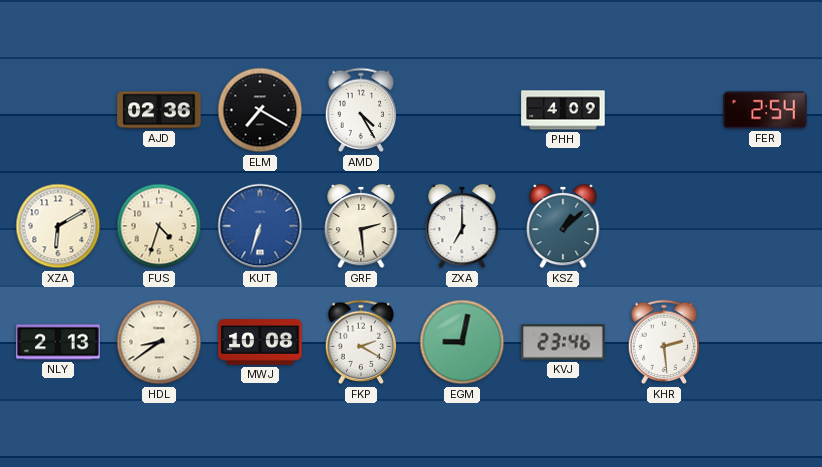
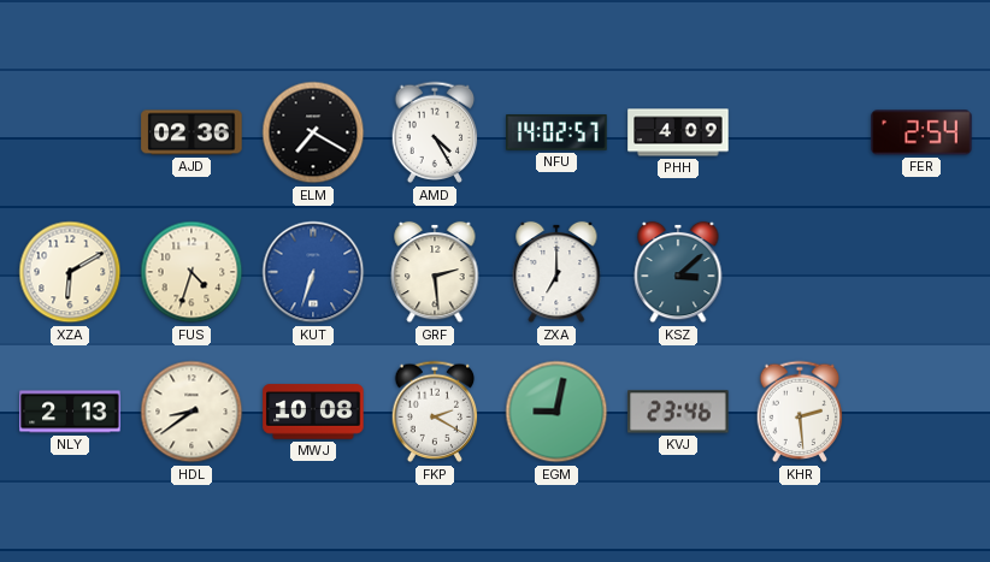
NFU: none -> 14:02 (556, 132)
KSZ: 1:08 -> 3:08 (678, 272)
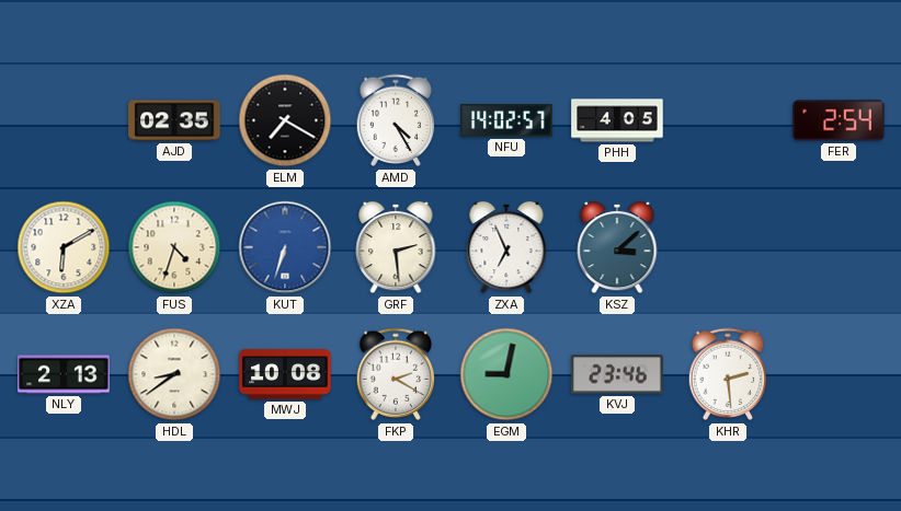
AJD: 02:36 -> 02:35 (174, 120)
PHH: 4:09 -> 4:05 (617, 120)
ZXA: 7:00 -> 6:56 (506, 247)
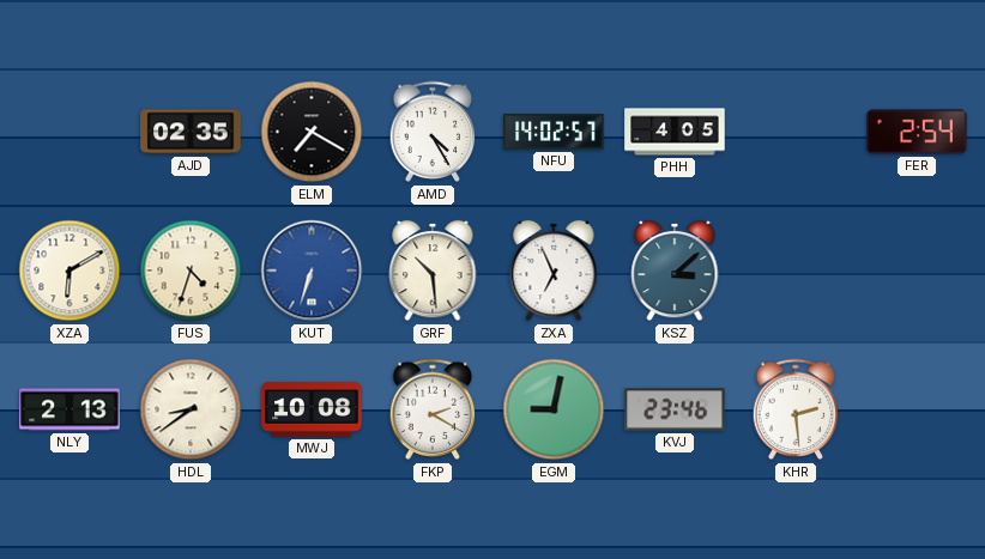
GRF: 2:29 -> 10:29 (433, 271)
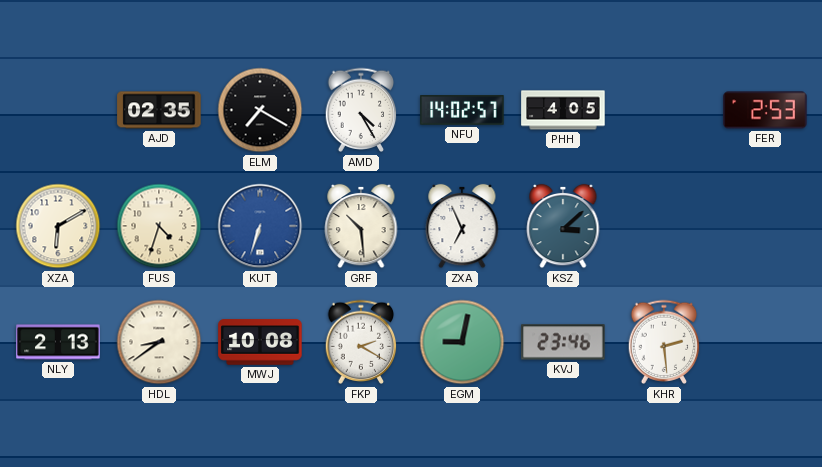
FER: 2:54 -> 2:53 (765, 110)
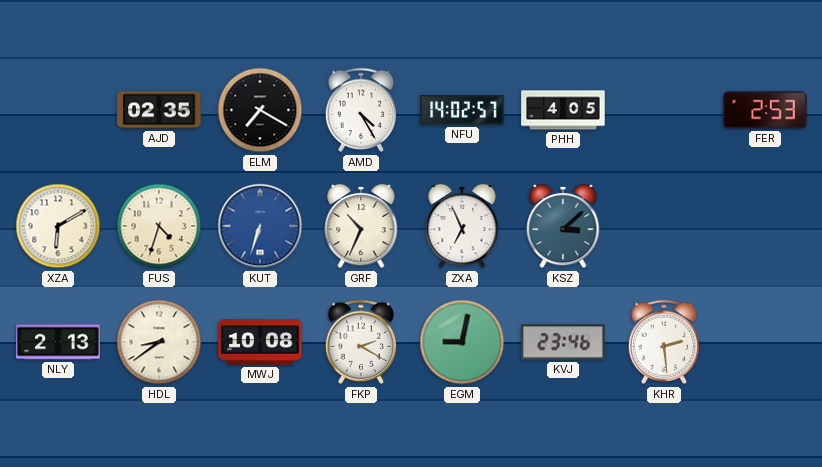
GRF: 10:29 -> 10:34 (361, 226)
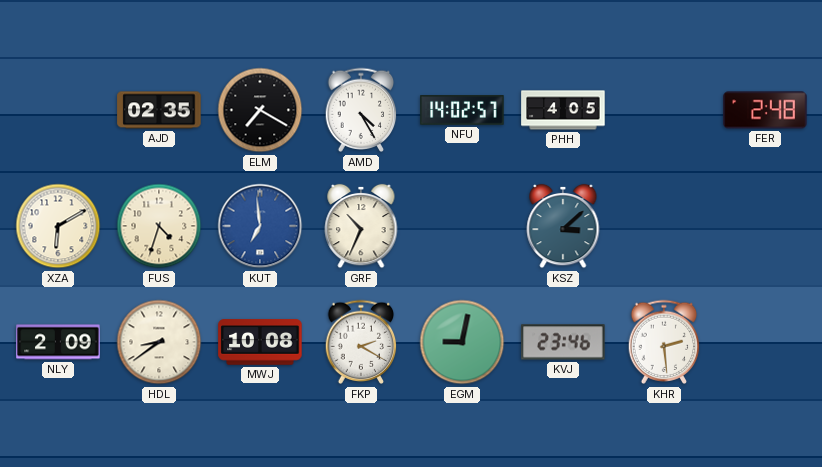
FER: 2:53 -> 2:48 (765, 110)
KUT: 6:33 -> 6:59 (260, 226)
ZXA: 6:56 -> none (462, 226)
NLY: 2:13 -> 2:09 (58, 342)
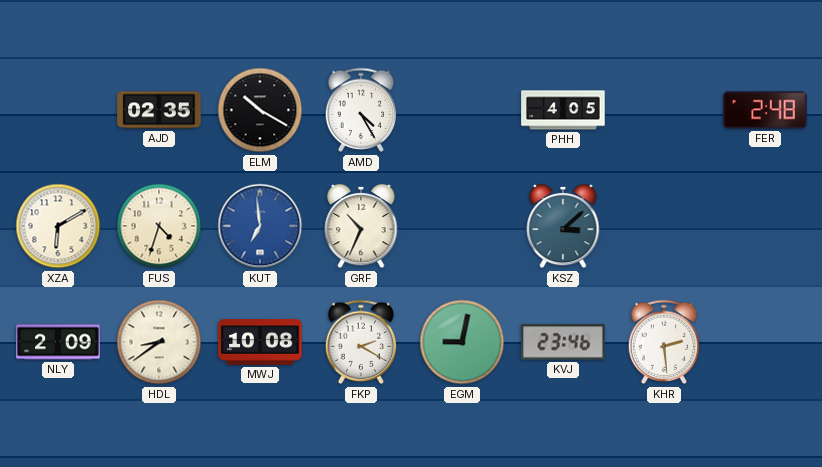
ELM: 7:20 -> 10:20 (260, 110)
NFU: 14:02 -> none (462, 110)
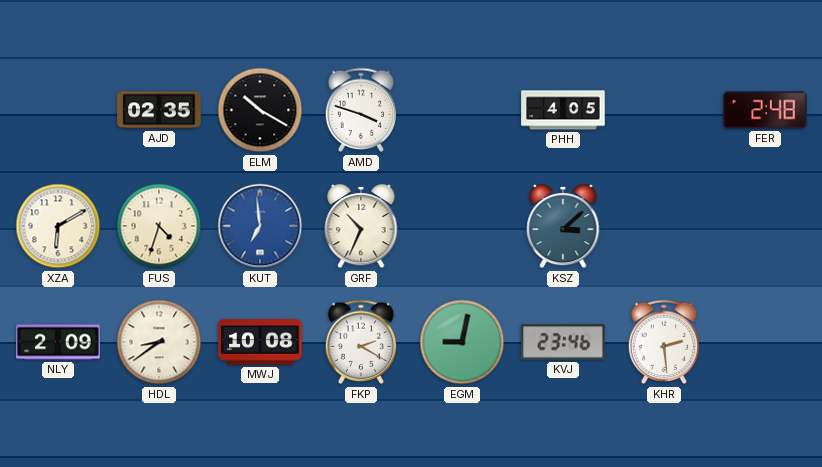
AMD: 4:25 -> 3:48 (361, 110)
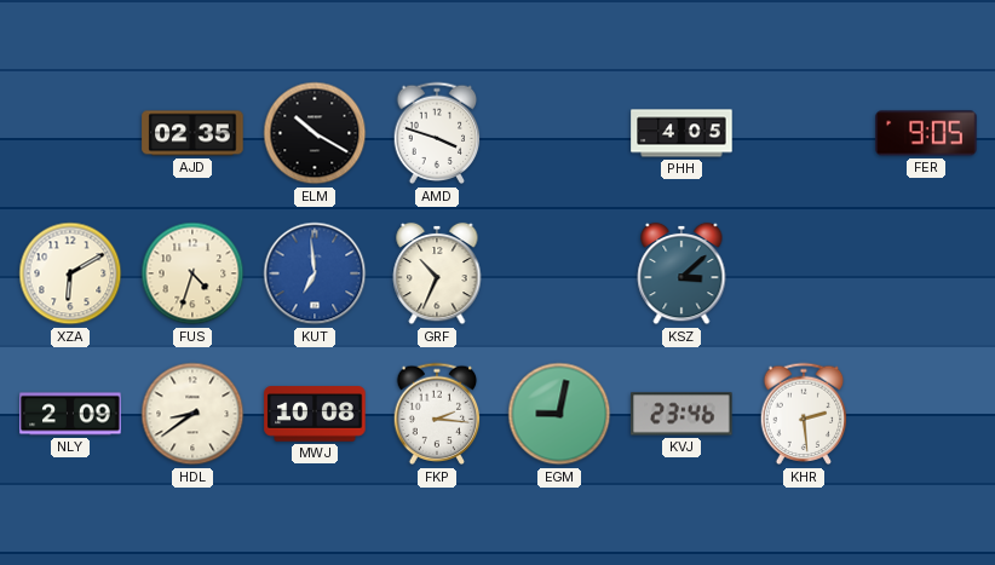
FER: 2:48 -> 9:05 (926, 133)
FKP: 2:20 -> 2:16 (437, 414)
